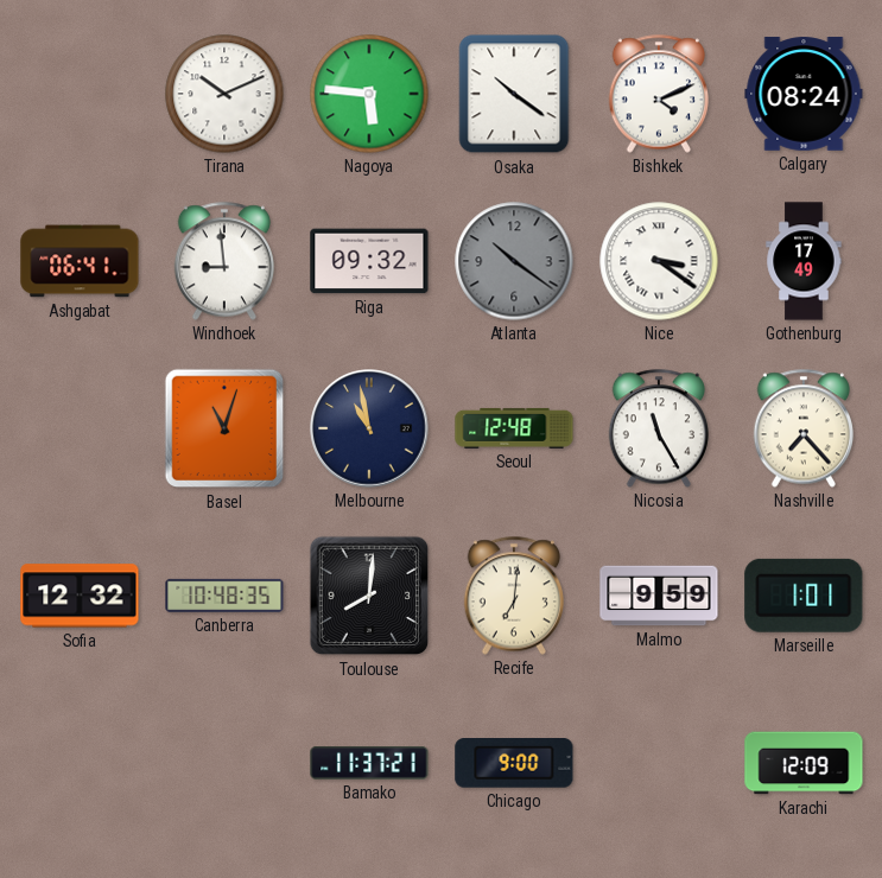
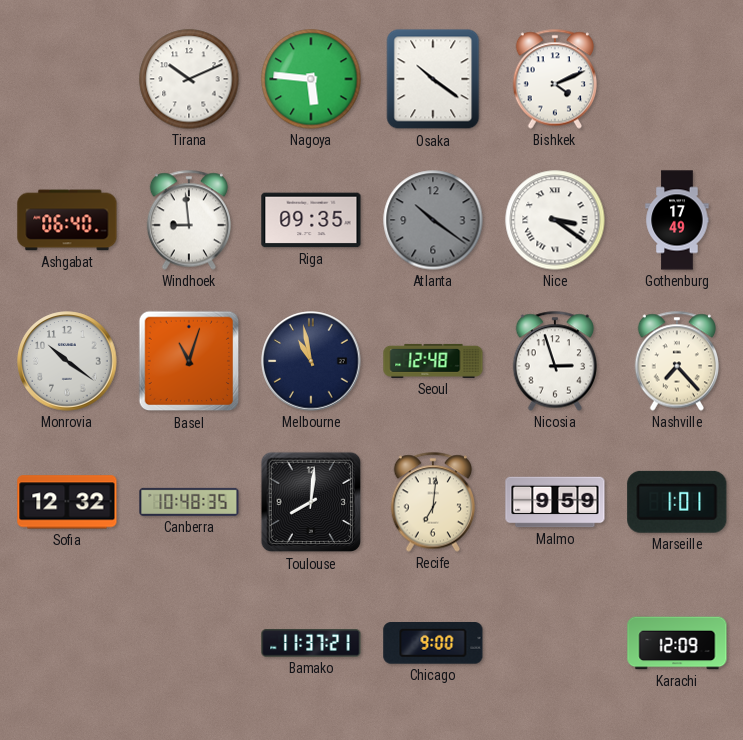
Calgary: 08:24 -> none (804, 94)
Ashgabat: 06:41 -> 06:40 (67, 220)
Riga: 09:32 -> 09:35 (311, 220)
Monrovia: none -> 10:21 (67, 361)
Nicosia: 11:25 -> 2:57 (554, 361)
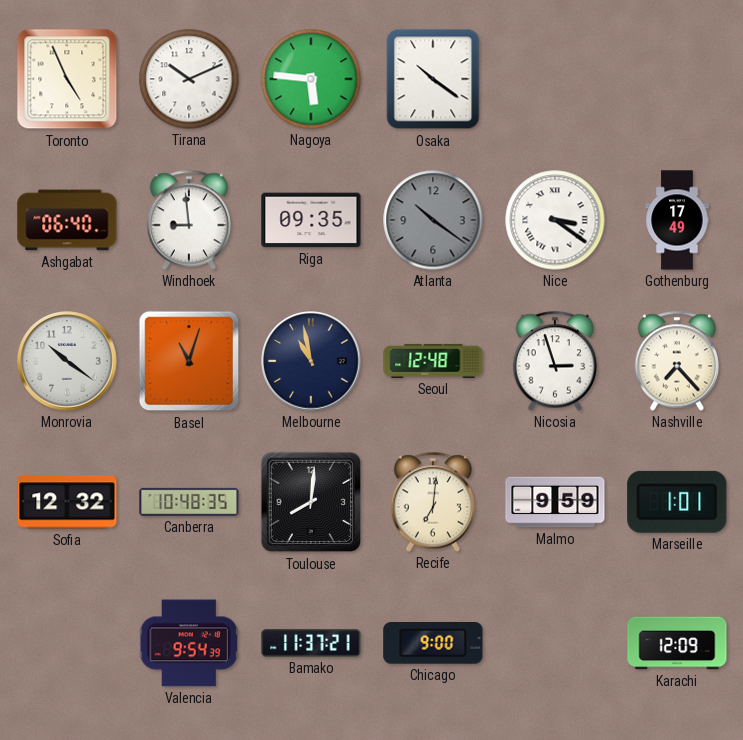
Toronto: none -> 4:56 (67, 79)
Bishkek: 4:11 -> none (554, 79)
Valencia: none -> 9:54 (189, 643)
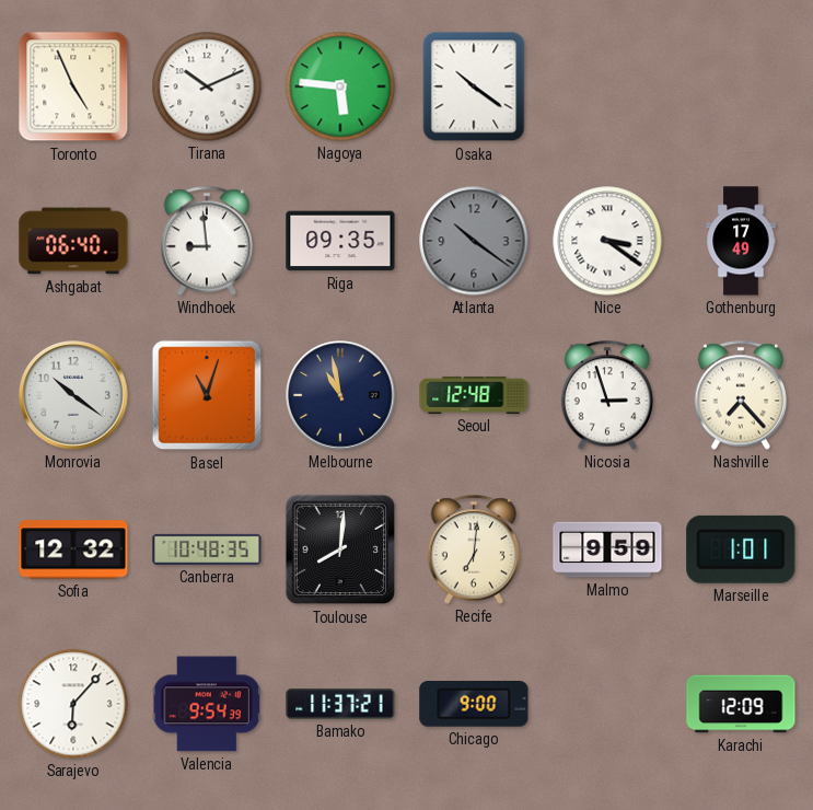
Sarajevo: none -> 6:07 (73, 704)
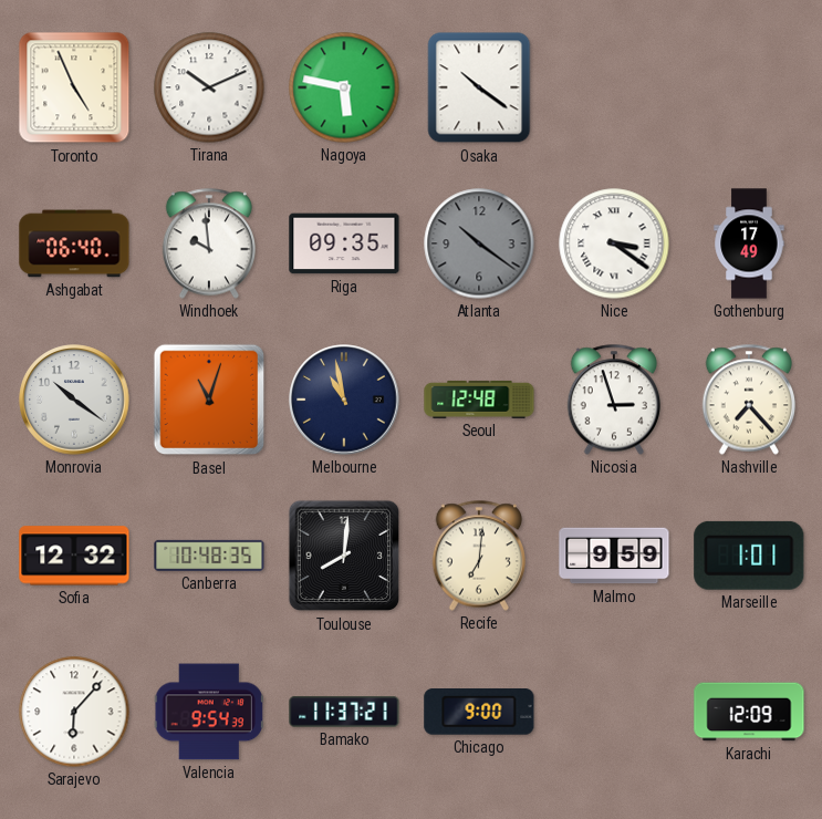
Nagoya: 5:46 -> 5:47 (344, 87)
Windhoek: 8:59 -> 9:59 (208, 243)
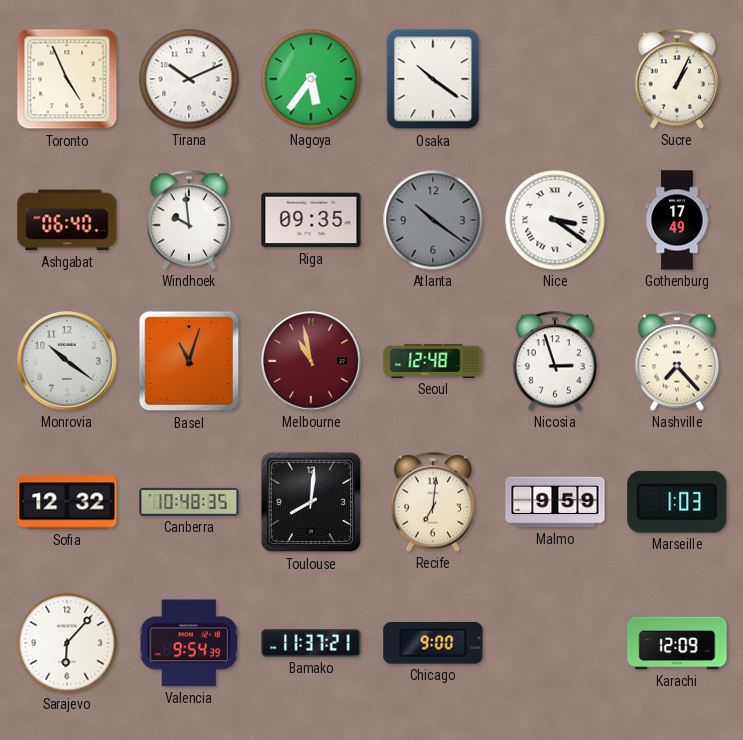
Nagoya: 5:47 -> 5:36 (311, 79)
Sucre: none -> 1:04 (676, 79)
Melbourne dial: navy -> burgundy (311, 361)
Marseille: 1:01 -> 1:03 (677, 502)
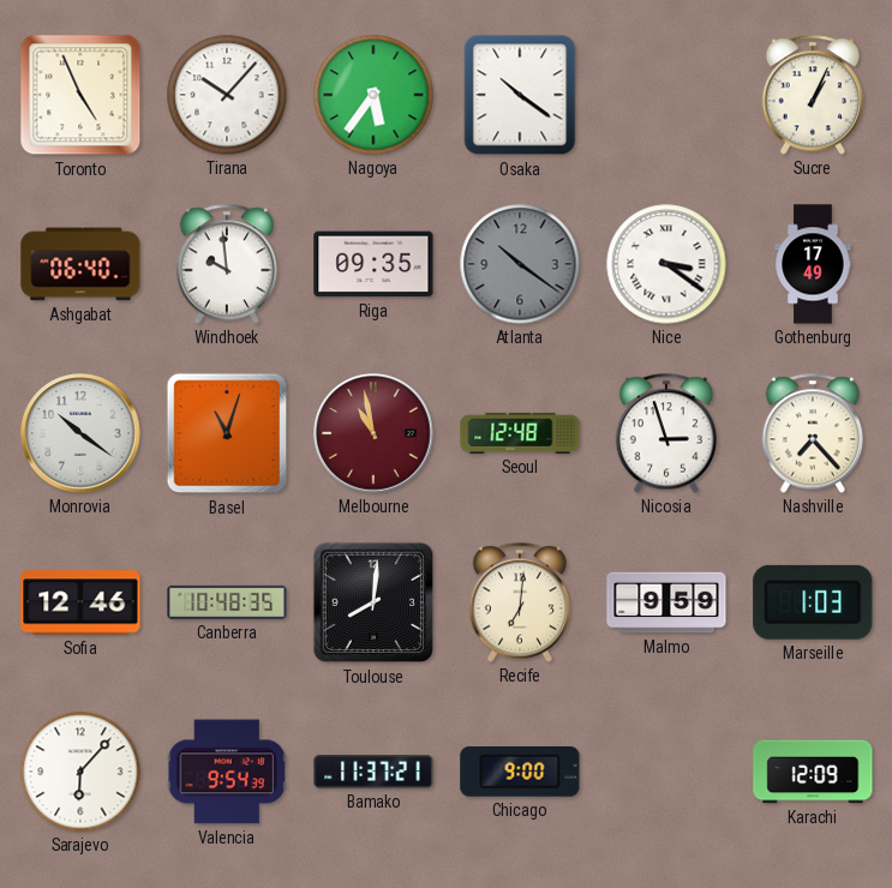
Tirana: 10:11 -> 10:07 (227, 95)
Sofia: 12:32 -> 12:46 (80, 602)
